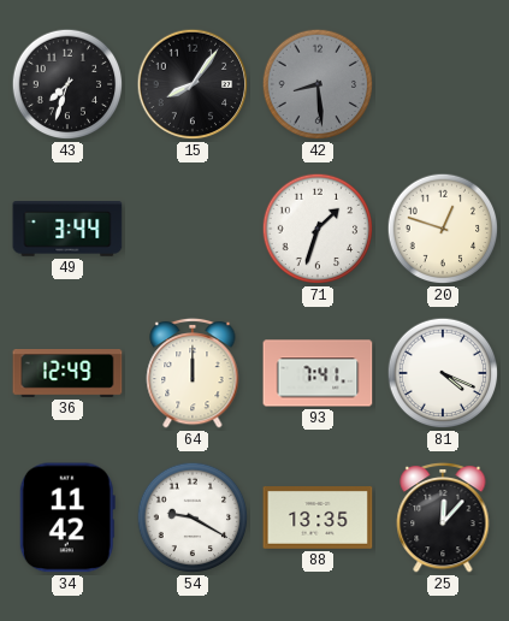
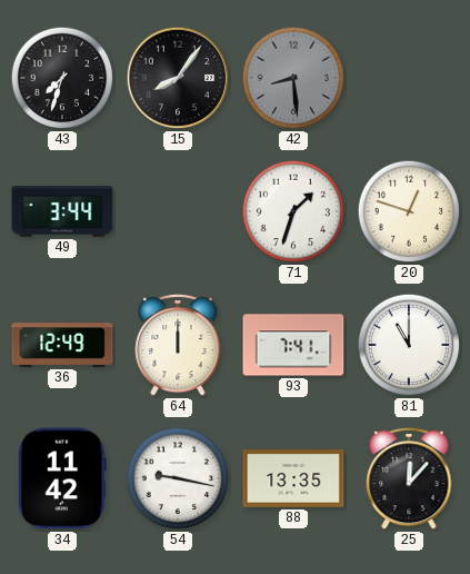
81: 4:19 -> 11:00 (409, 345)
54: 9:20 -> 9:17 (178, 478)
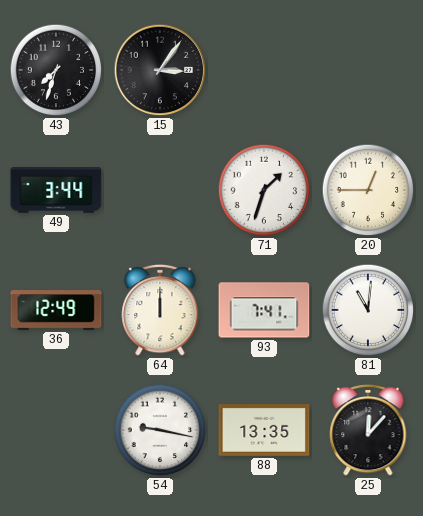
15: 8:06 -> 3:06 (160, 70)
42: 8:29 -> none (293, 78)
20: 12:48 -> 12:45 (368, 190)
81: 11:00 -> 11:01 (368, 310)
34: 11:42 -> none (62, 478)
